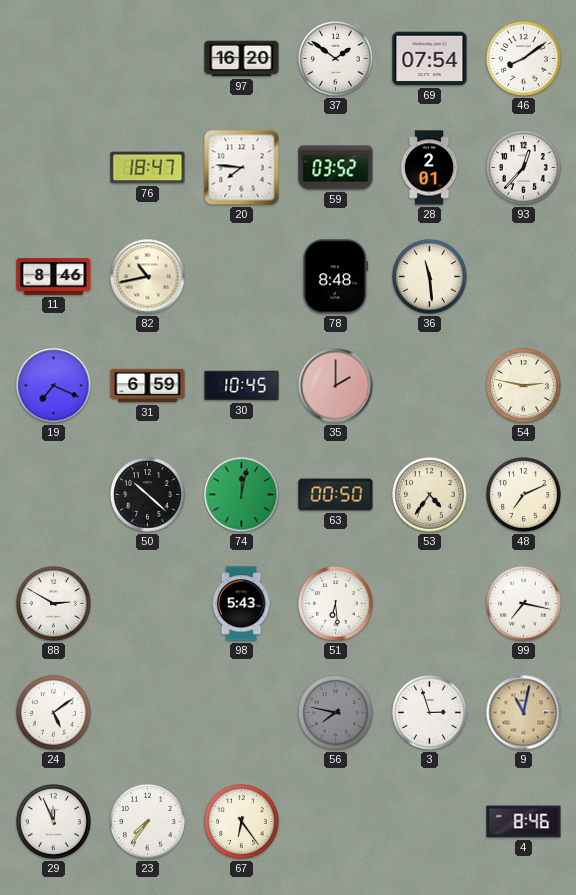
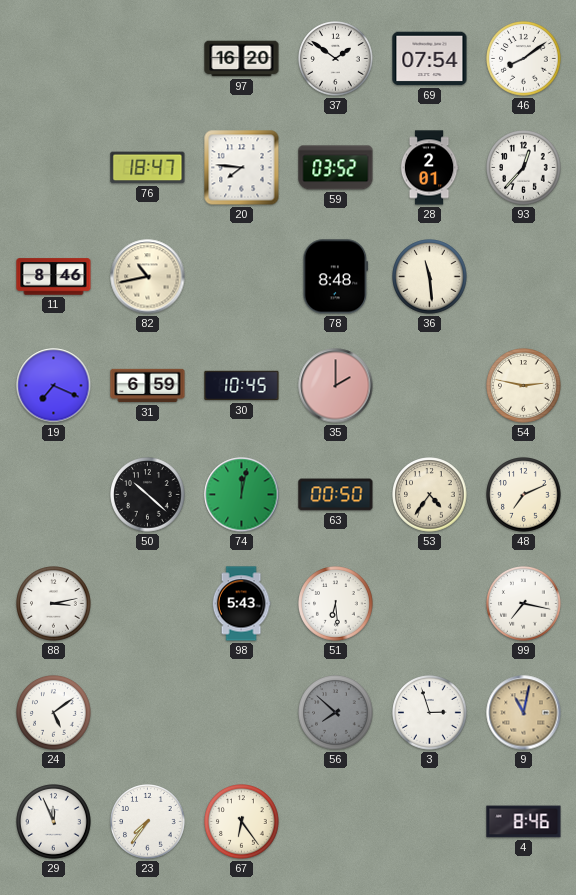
88: 2:50 -> 3:13 (54, 604)
56: 7:47 -> 7:52 (336, 713)
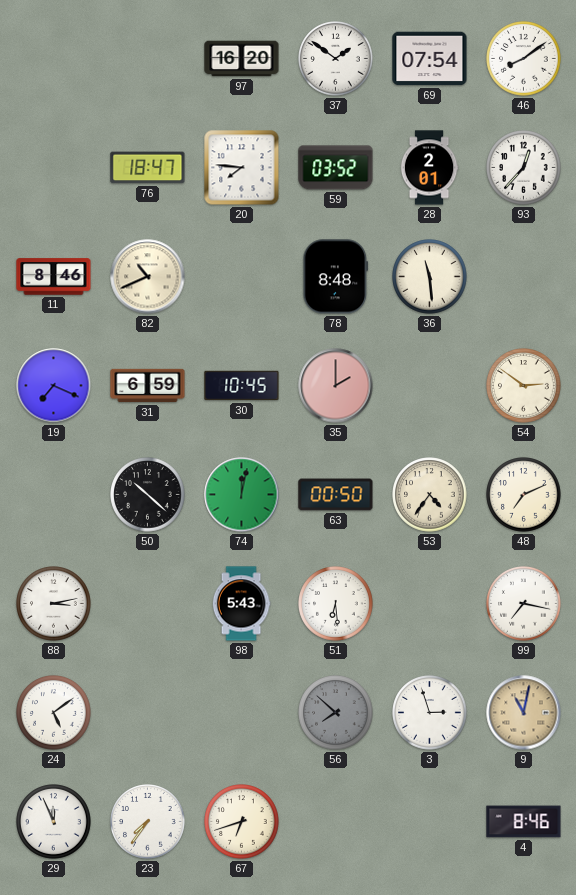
82: 10:43 -> 10:41 (148, 277)
54: 2:47 -> 2:51 (524, 386)
67: 6:24 -> 6:42 (242, 822)
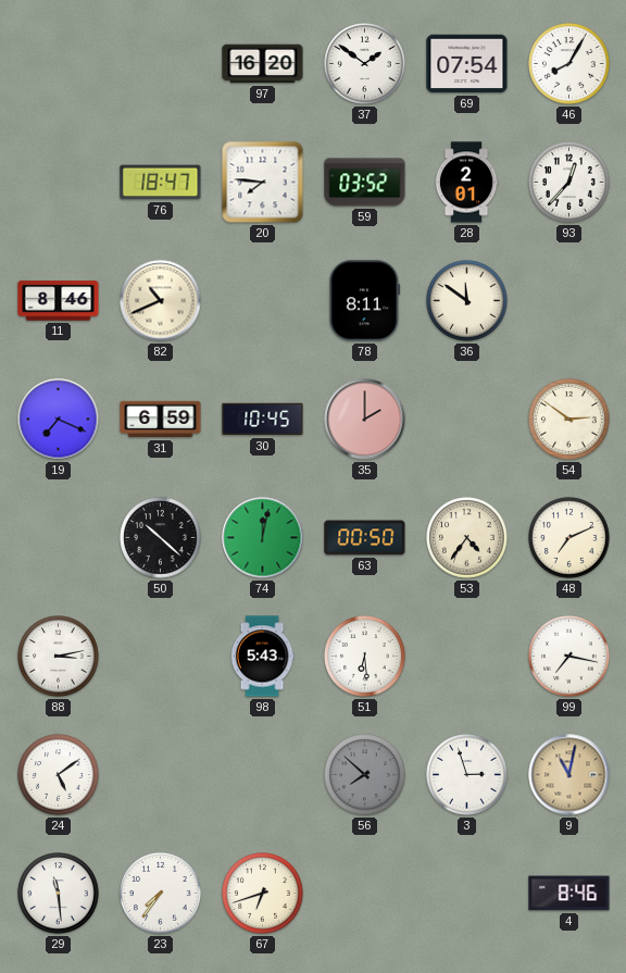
46: 8:09 -> 8:05 (569, 64)
78: 8:48 -> 8:11 (365, 301)
36: 11:29 -> 11:51 (467, 301)
29: 11:56 -> 11:29 (59, 894)
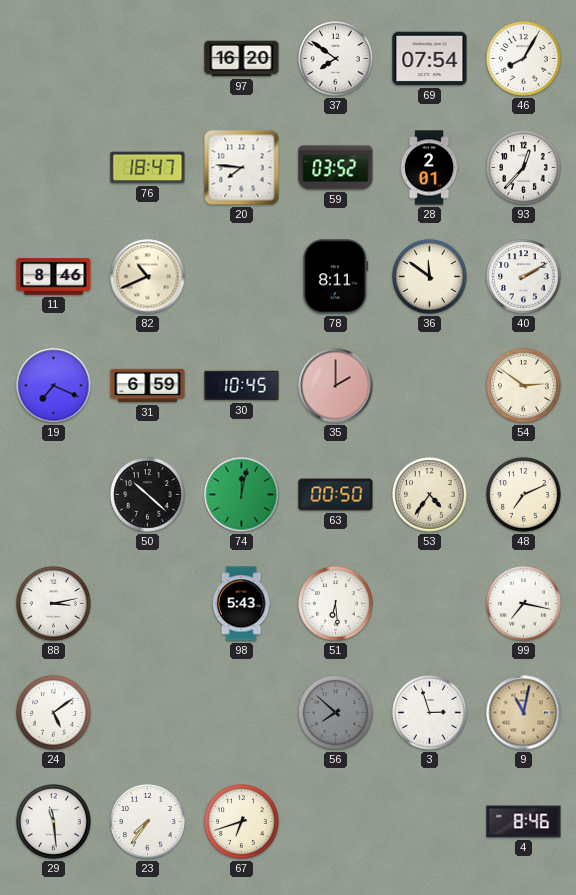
37: 1:51 -> 7:51 (336, 59)
40: none -> 2:10 (524, 277)
